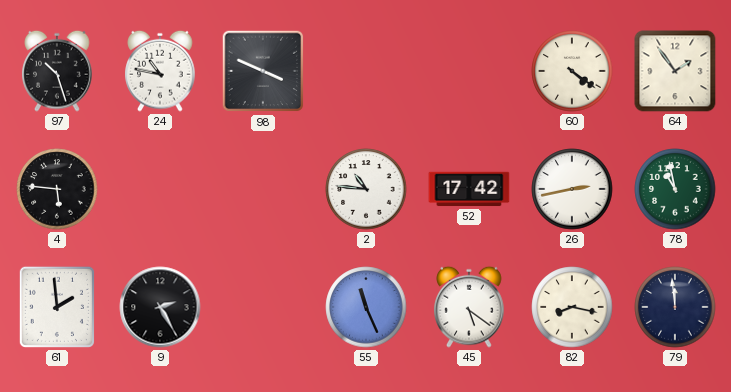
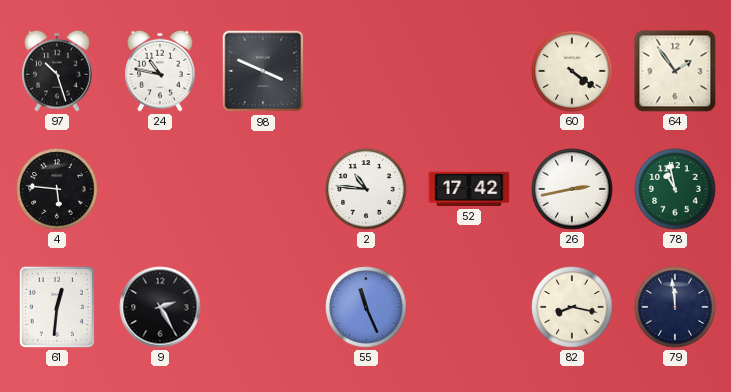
61: 1:59 -> 12:31 (57, 307)
45: 5:21 -> none (469, 307)
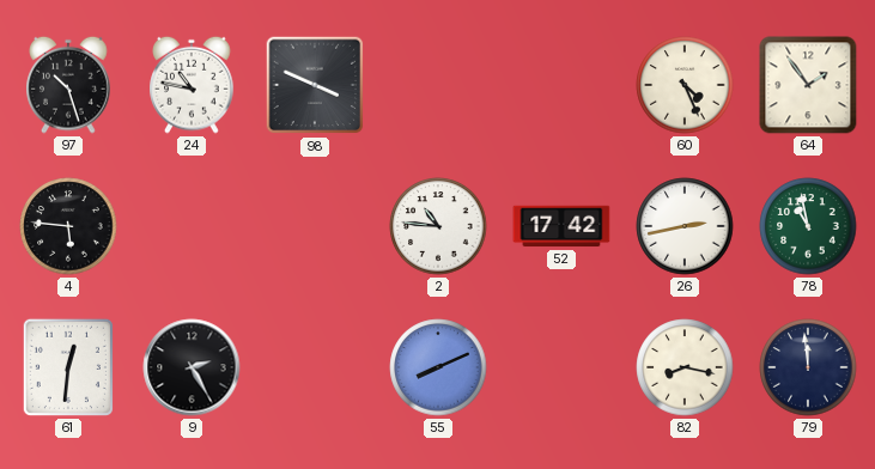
60: 4:21 -> 4:26 (685, 85)
55: 11:26 -> 8:11 (438, 367)
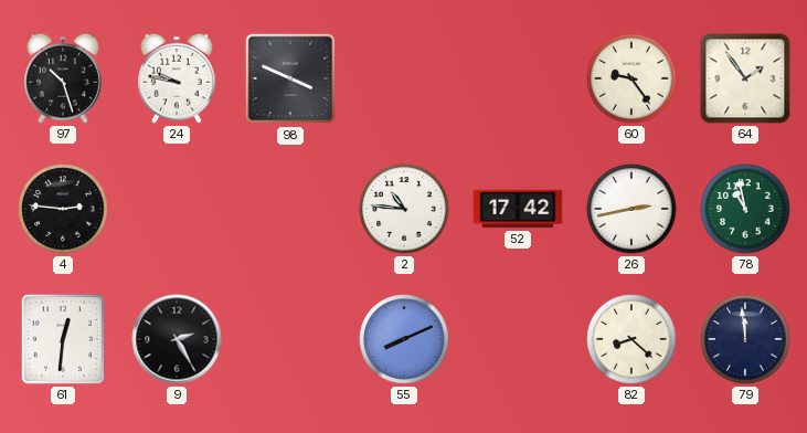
24: 10:47 -> 9:47 (177, 78)
60: 4:26 -> 9:24 (631, 78)
4: 5:46 -> 2:46 (63, 209)
82: 8:17 -> 8:22 (631, 339)
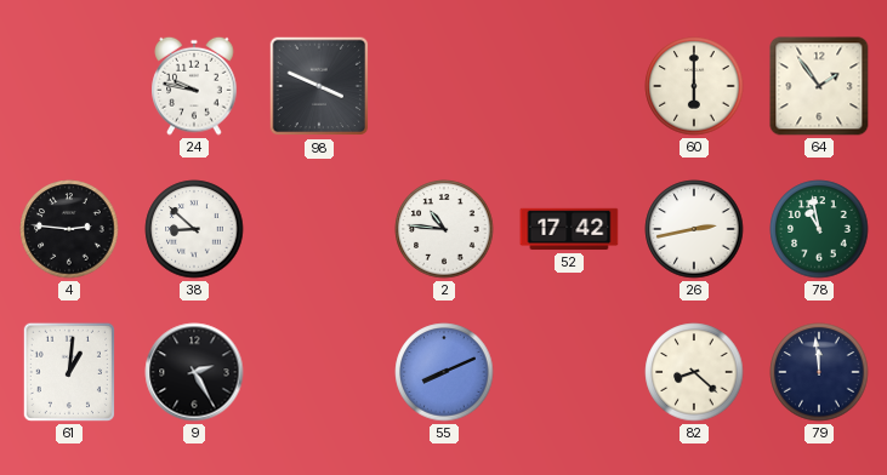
97: 10:27 -> none (63, 78)
60: 9:24 -> 6:00 (694, 86)
38: none -> 8:52 (194, 229)
61: 12:31 -> 1:01 (69, 372)
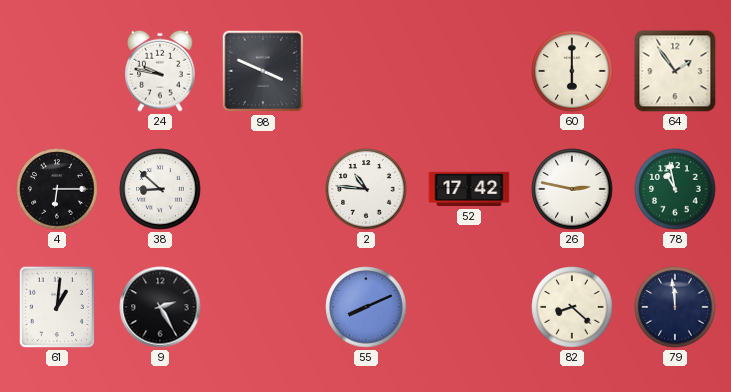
4: 2:46 -> 6:15 (57, 189)
26: 2:43 -> 2:47 (572, 189)
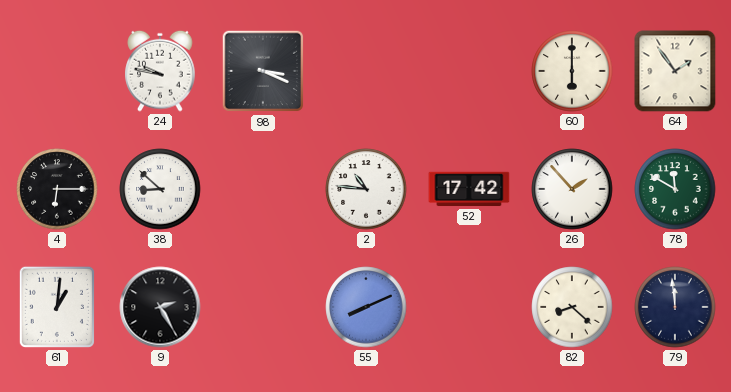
98: 3:49 -> 3:19 (263, 71)
26: 2:47 -> 1:53 (572, 189)
78: 10:58 -> 11:50 (675, 189)
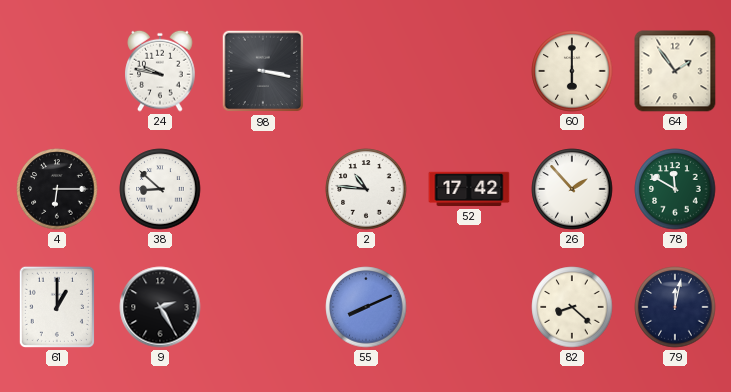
98: 3:19 -> 3:17 (263, 71)
61: 1:01 -> 1:00 (57, 307)
79: 11:59 -> 12:02 (675, 307)
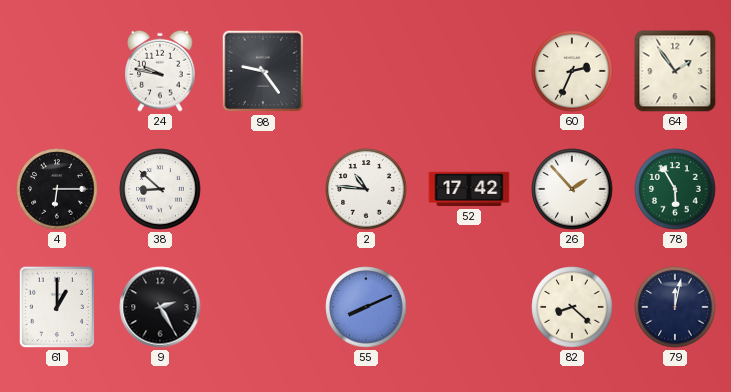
98: 3:17 -> 9:24 (263, 71)
60: 6:00 -> 2:34 (572, 71)
78: 11:50 -> 5:55 (675, 189)
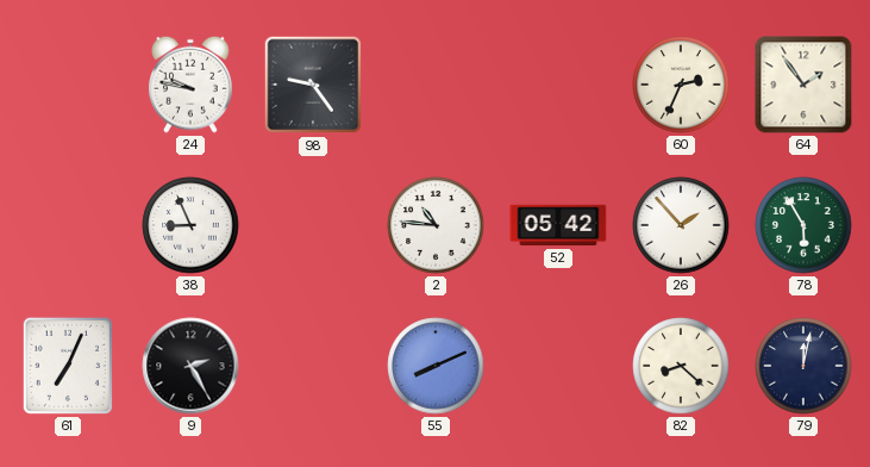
4: 6:15 -> none (57, 189)
38: 8:52 -> 8:56 (190, 225)
52: 17:42 -> 05:42 (558, 225)
61: 1:00 -> 7:04 (68, 366)
